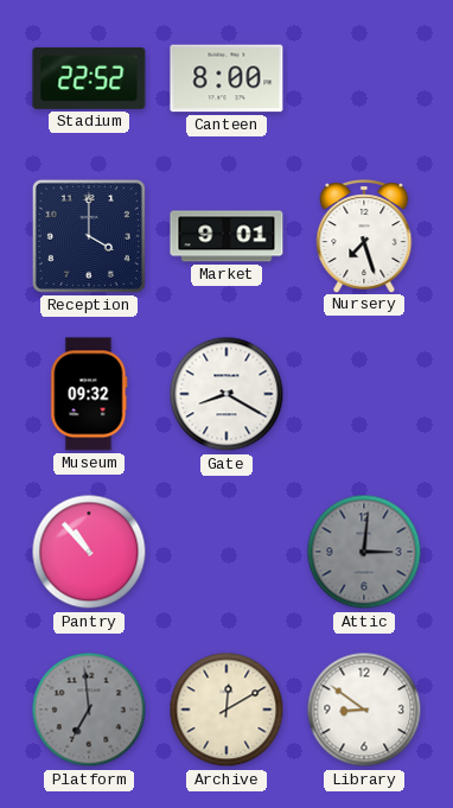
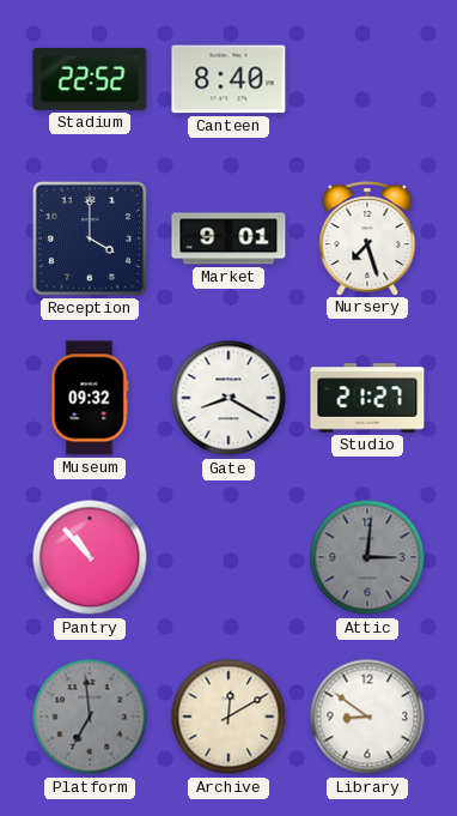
Canteen: 8:00 -> 8:40 (228, 79)
Studio: none -> 21:27 (367, 398)
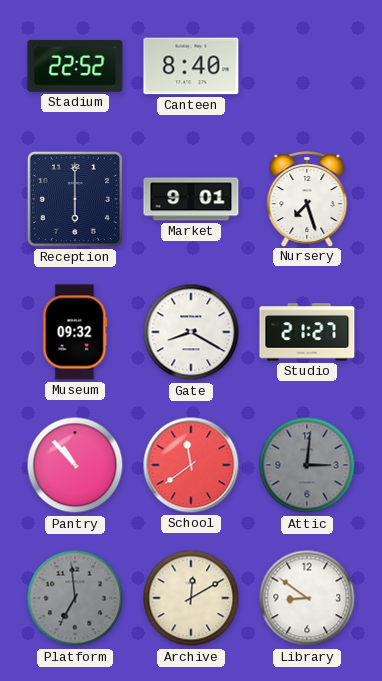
Reception: 4:00 -> 6:00 (75, 199)
School: none -> 11:39 (191, 465)
